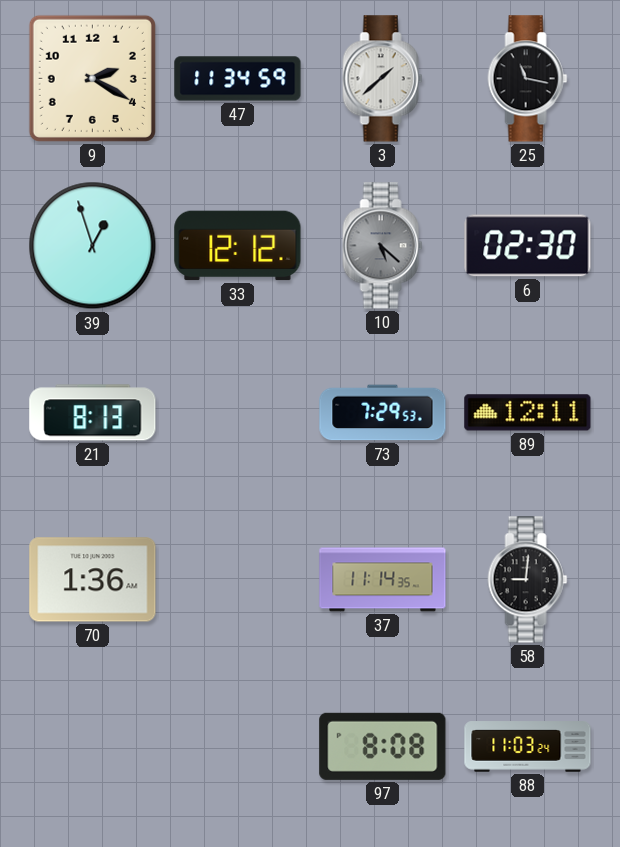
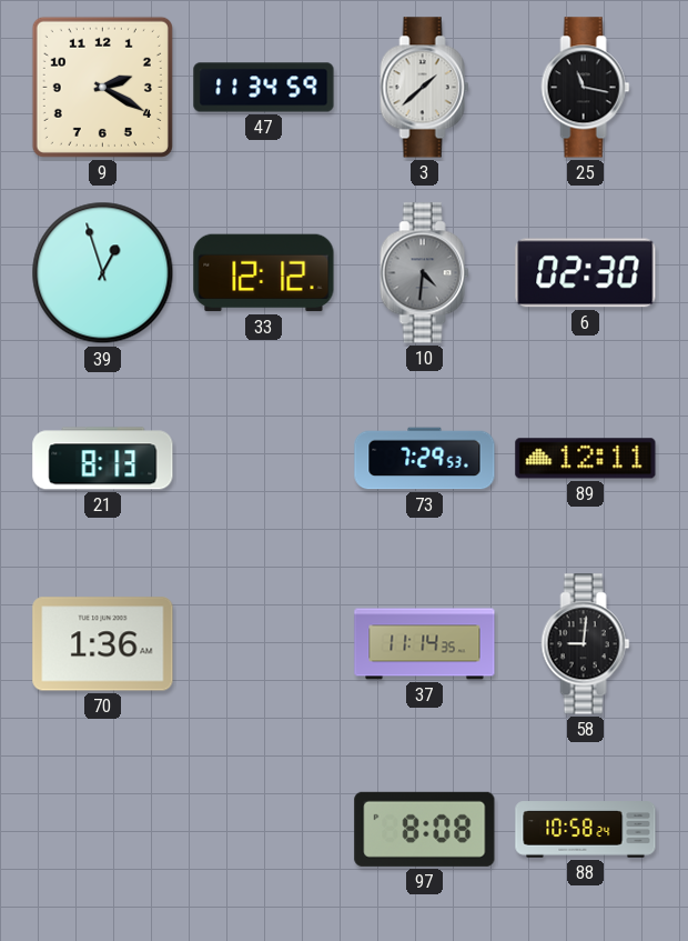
10: 5:22 -> 4:31 (425, 273)
88: 11:03 -> 10:58 (586, 830)
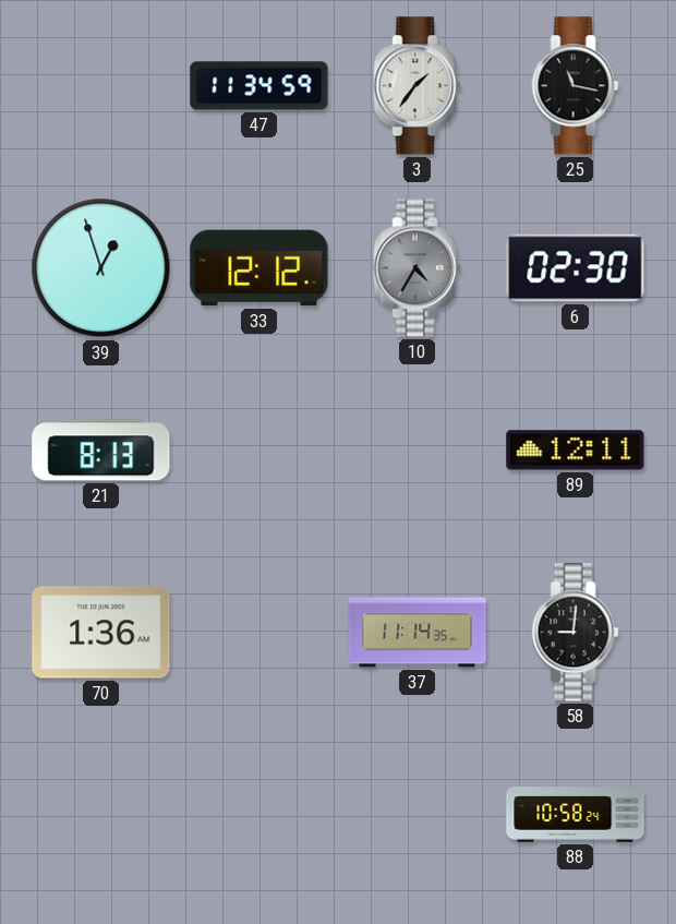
9: 2:20 -> none (102, 87)
3: 1:38 -> 1:36 (418, 86)
10: 4:31 -> 4:35 (418, 268)
73: 7:29 -> none (425, 459)
97: 8:08 -> none (425, 829)
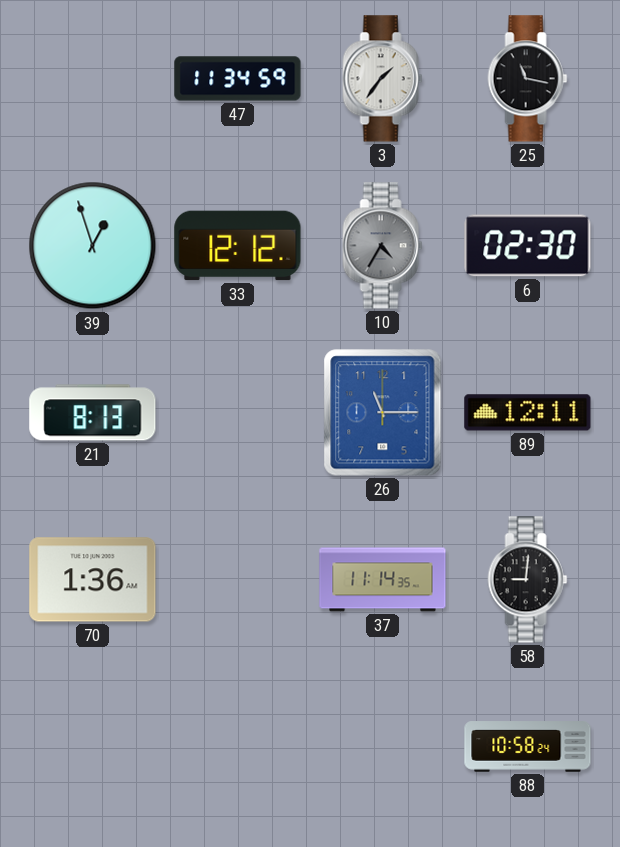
26: none -> 11:15 (383, 413)
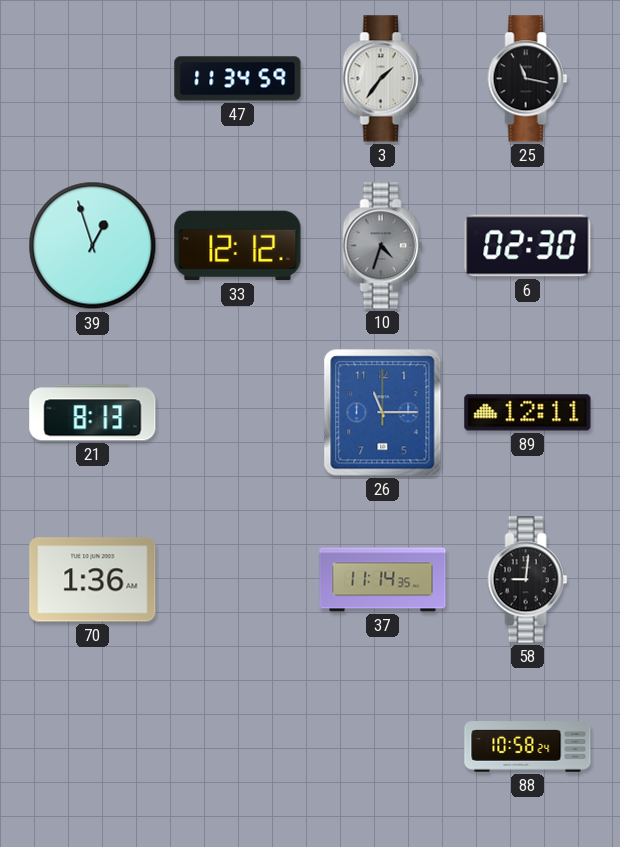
10: 4:35 -> 4:33 (383, 246)
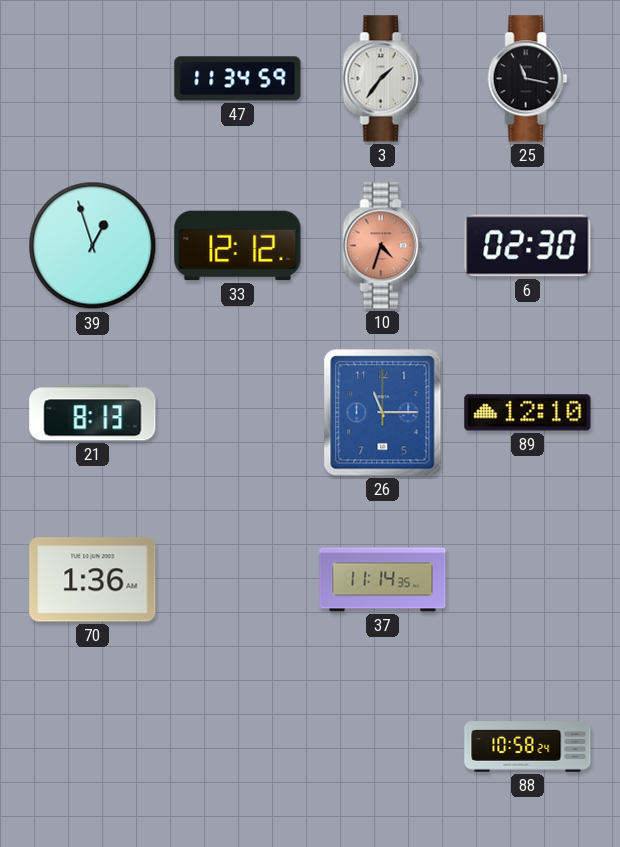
10 dial: grey -> salmon (383, 246)
89: 12:11 -> 12:10 (528, 413)
58: 9:01 -> none (528, 580)
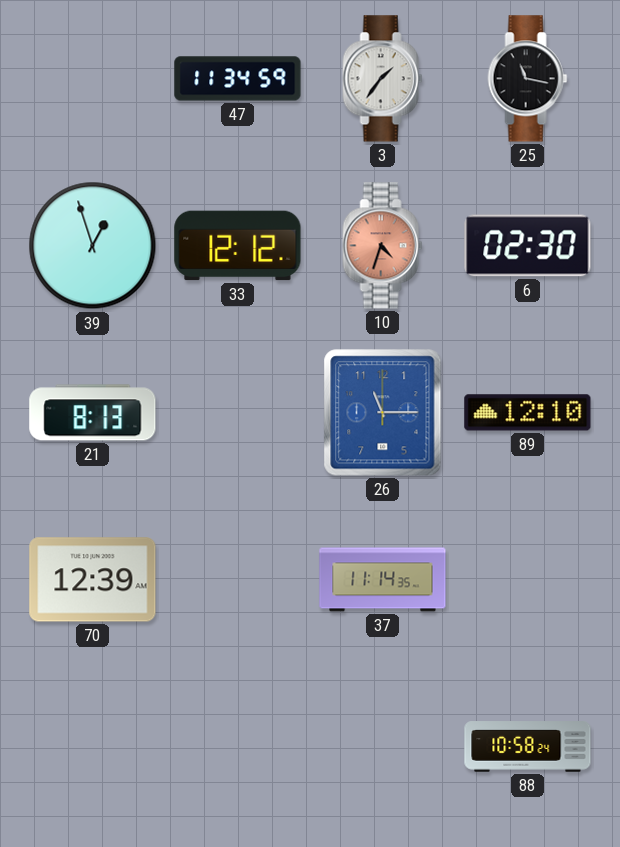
70: 1:36 -> 12:39 (93, 580)
